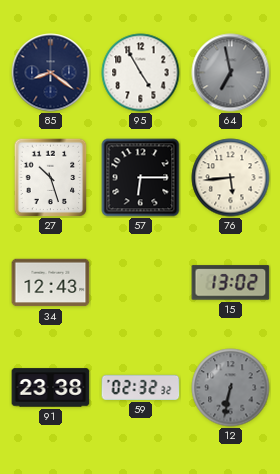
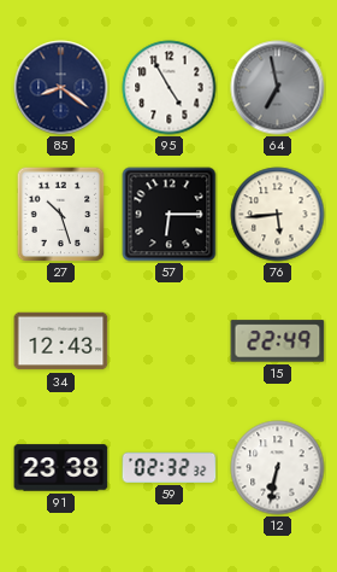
15: 13:02 -> 22:49 (278, 342)
12 dial: grey -> white (278, 468)
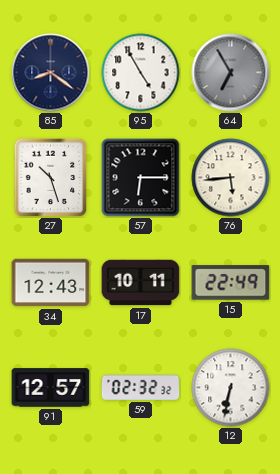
64: 6:58 -> 6:55 (231, 73)
17: none -> 10:11 (141, 283)
91: 23:38 -> 12:57 (51, 388)
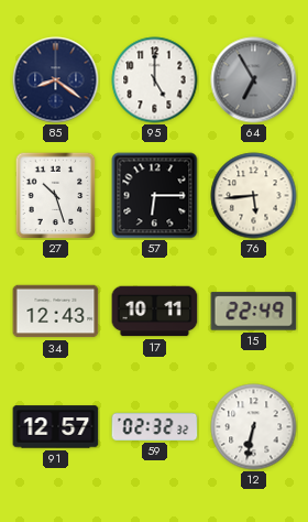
95: 4:55 -> 5:00 (155, 80)
